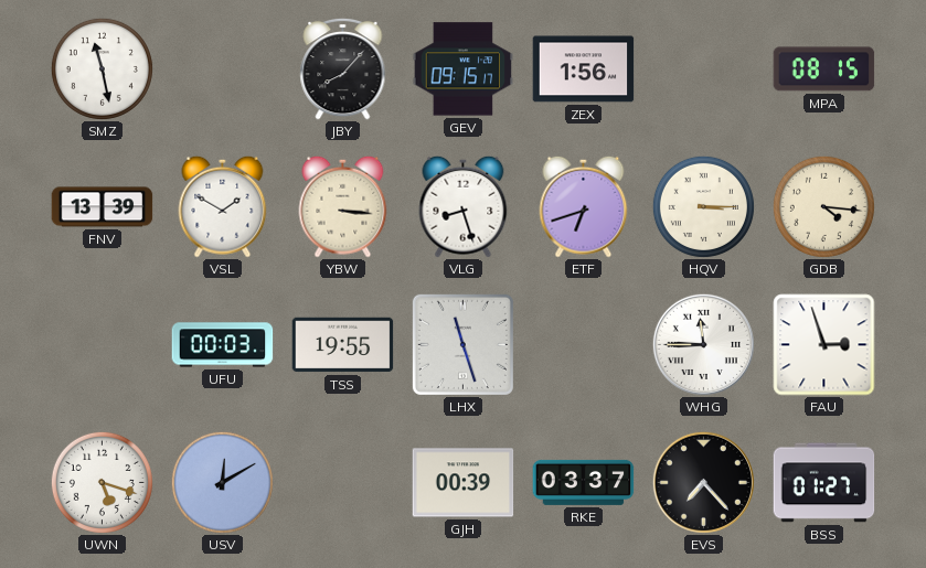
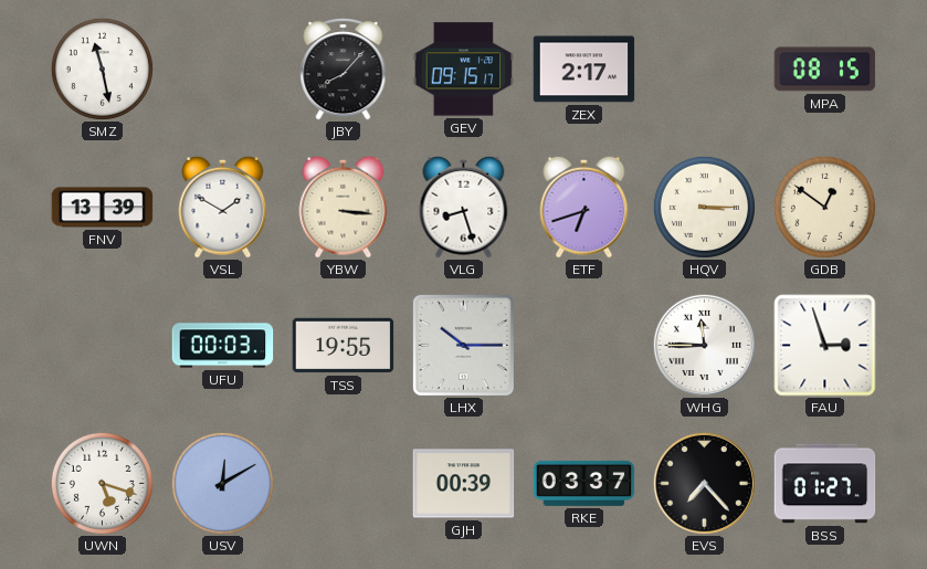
ZEX: 1:56 -> 2:17 (584, 70)
GDB: 4:16 -> 12:51 (824, 207)
LHX: 11:27 -> 10:15 (463, 345)
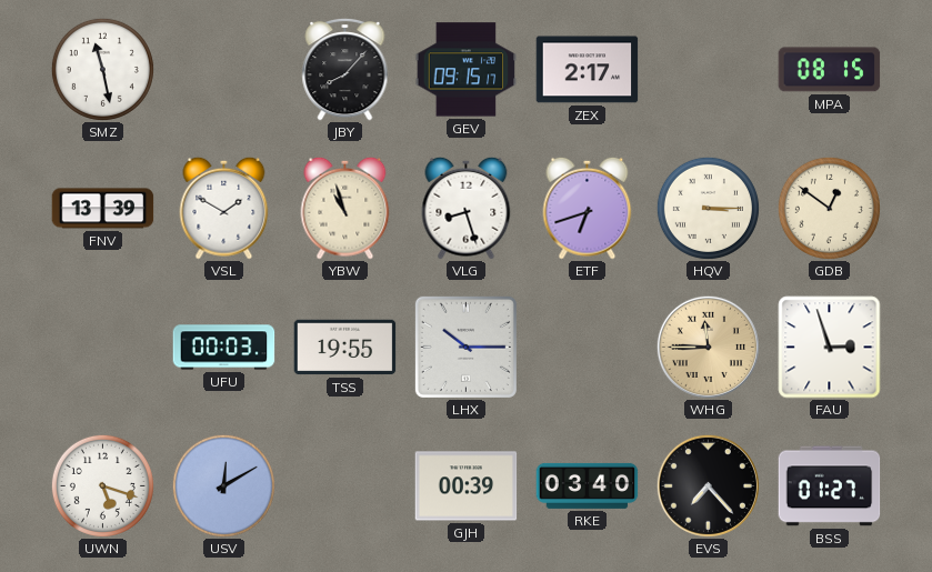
YBW: 3:16 -> 10:57 (345, 208)
WHG dial: white -> champagne (708, 347)
RKE: 03:37 -> 03:40 (588, 485)
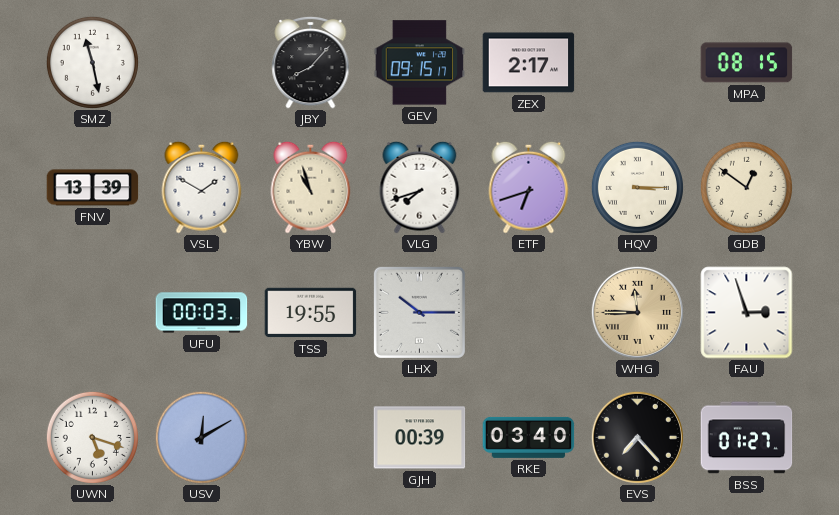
VLG: 8:27 -> 7:42 (420, 187)
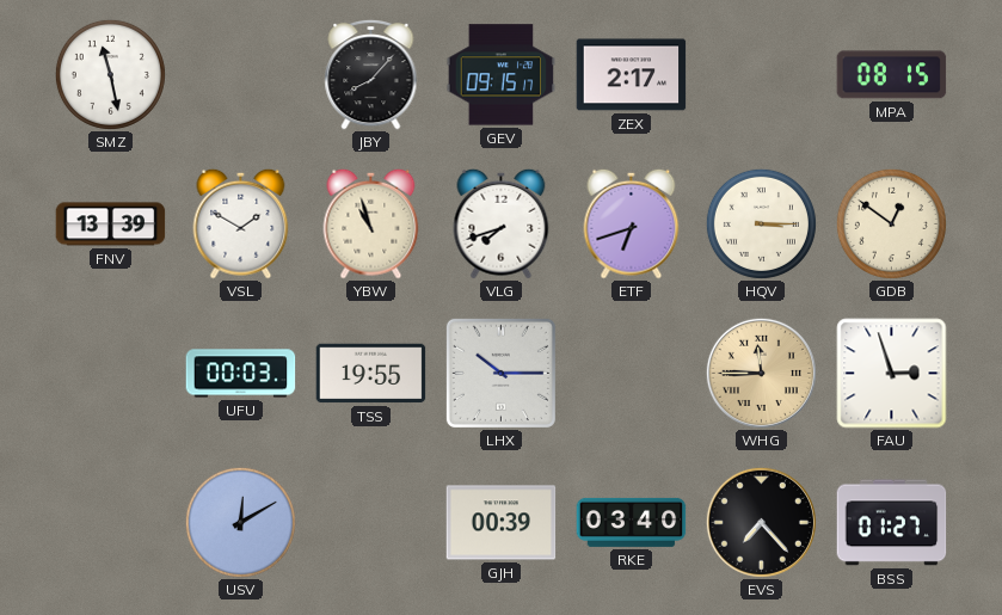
UWN: 5:18 -> none (92, 437)
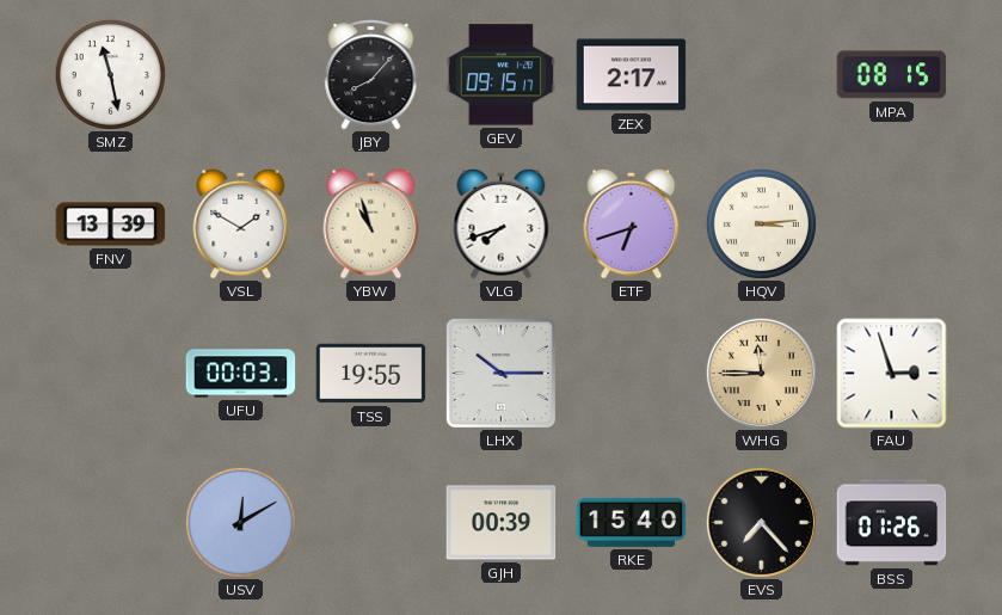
HQV: 3:15 -> 3:14 (761, 223)
GDB: 12:51 -> none (891, 223)
RKE: 03:40 -> 15:40 (632, 522)
BSS: 01:27 -> 01:26 (892, 523)
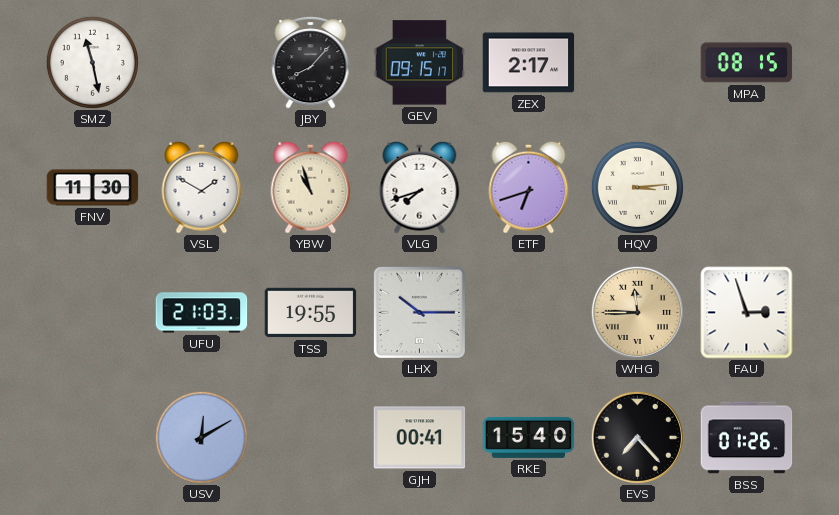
FNV: 13:39 -> 11:30 (93, 188)
UFU: 00:03 -> 21:03 (202, 313)
GJH: 00:39 -> 00:41 (420, 438)
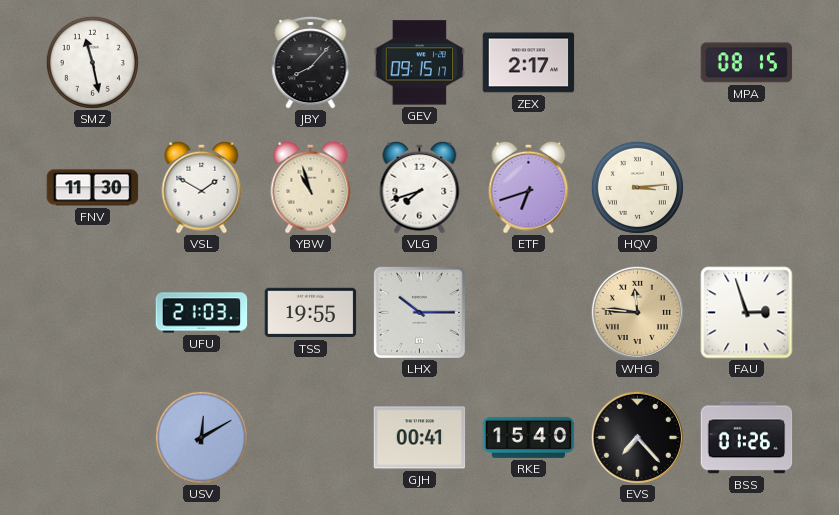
WHG: 11:45 -> 11:46 (637, 312)
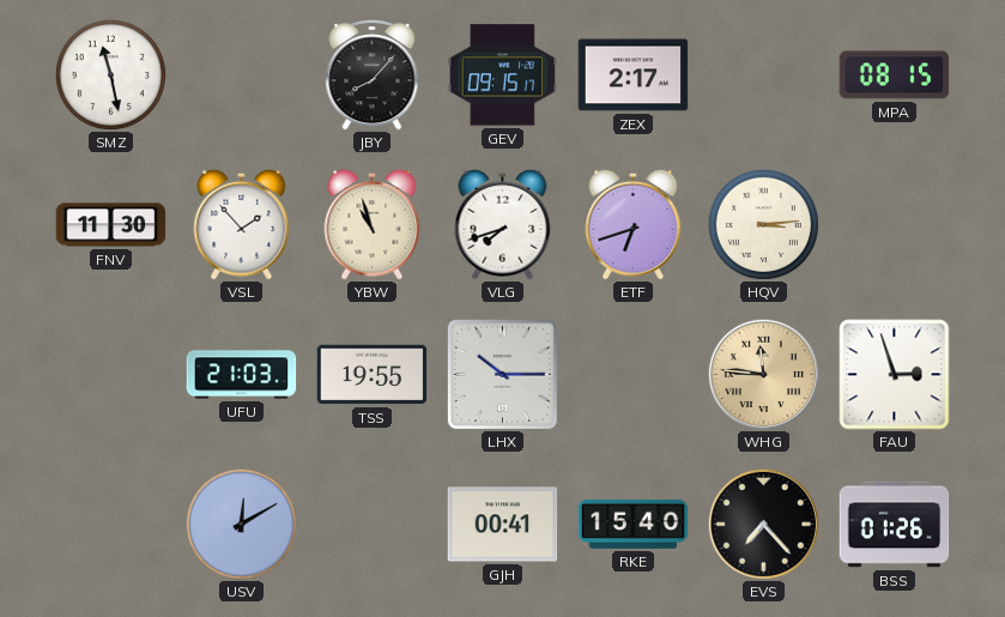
VSL: 1:50 -> 1:53 (242, 224)
